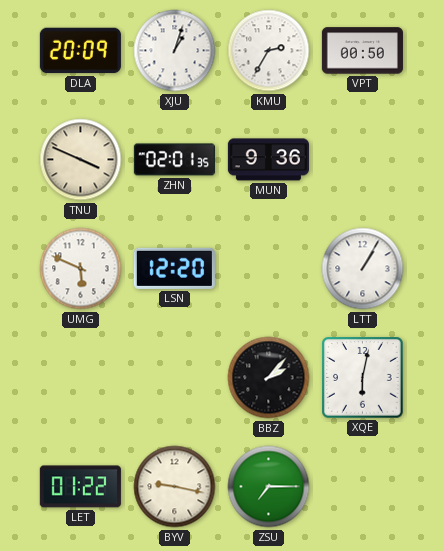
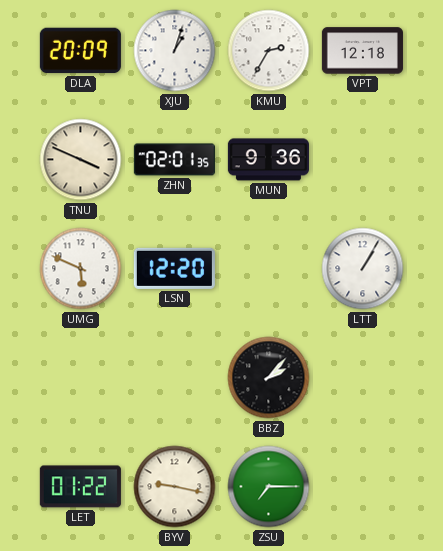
VPT: 00:50 -> 12:18 (362, 51)
XQE: 6:02 -> none (363, 378)
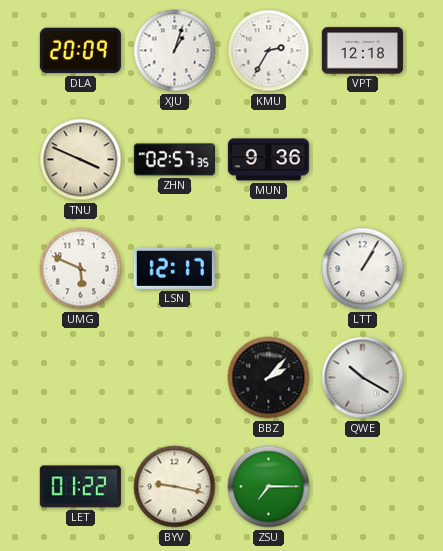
ZHN: 02:01 -> 02:57 (174, 160)
LSN: 12:20 -> 12:17 (174, 268)
QWE: none -> 10:20 (363, 378)
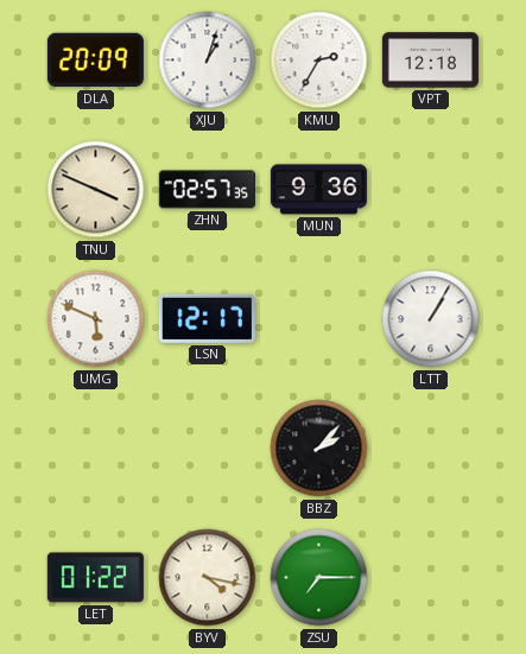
QWE: 10:20 -> none (363, 378)
BYV: 9:17 -> 4:17 (208, 578)
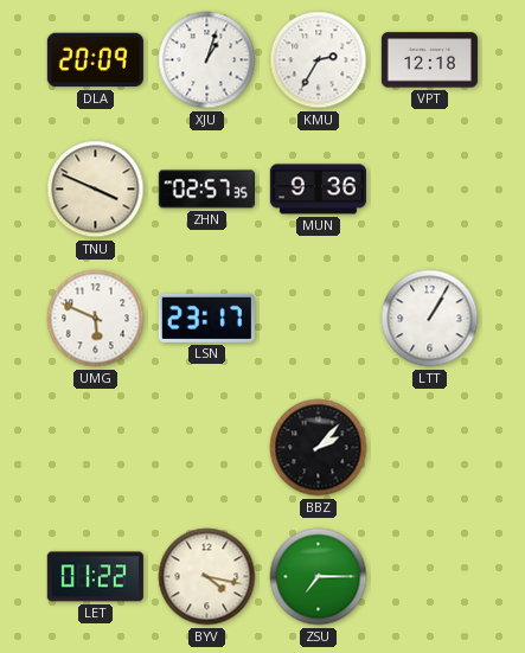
LSN: 12:17 -> 23:17 (206, 318)
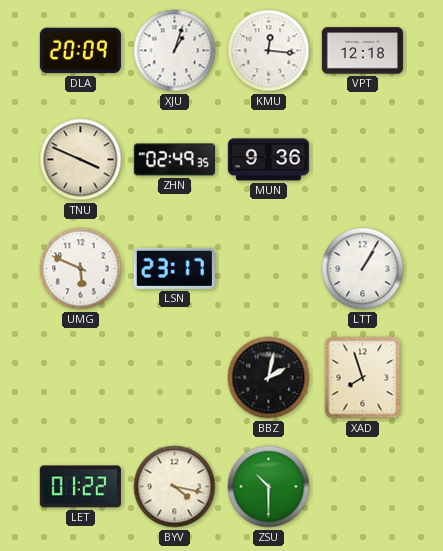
KMU: 2:35 -> 12:16 (269, 51)
ZHN: 02:57 -> 02:49 (174, 160)
BBZ: 2:07 -> 2:02 (269, 378)
XAD: none -> 7:57 (363, 378)
ZSU: 7:15 -> 10:30 (269, 487)
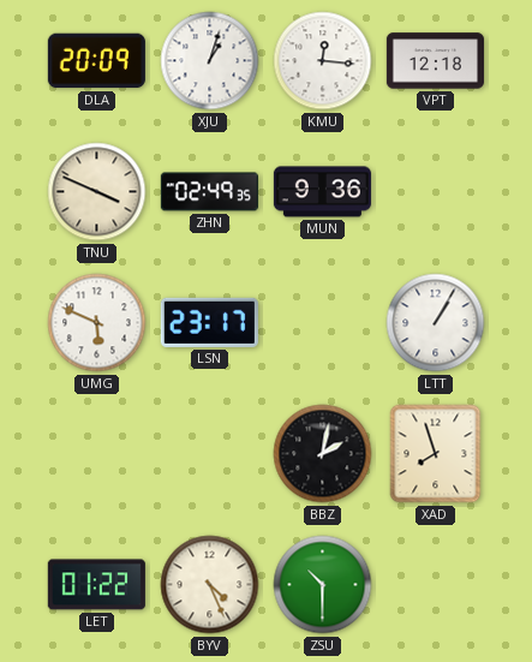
BYV: 4:17 -> 4:26 (210, 585)
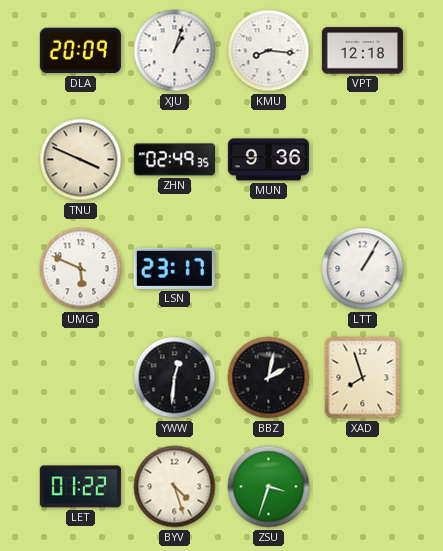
KMU: 12:16 -> 8:16 (269, 51)
YWW: none -> 12:31 (175, 378)
BYV: 4:26 -> 4:27 (175, 487)
ZSU: 10:30 -> 3:33 (269, 487)
